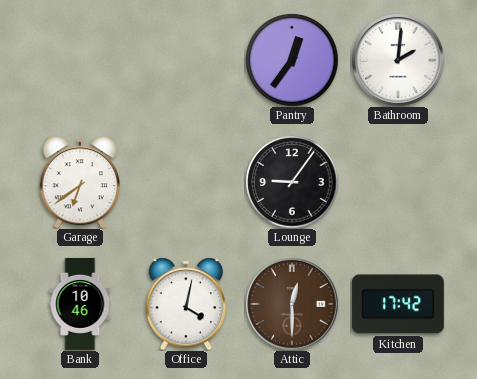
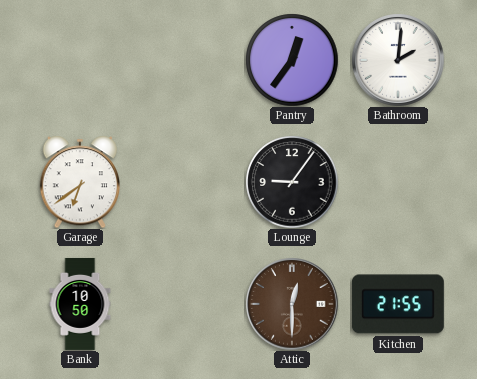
Bank: 10:46 -> 10:50 (80, 304)
Office: 4:02 -> none (185, 304)
Kitchen: 17:42 -> 21:55 (398, 304)
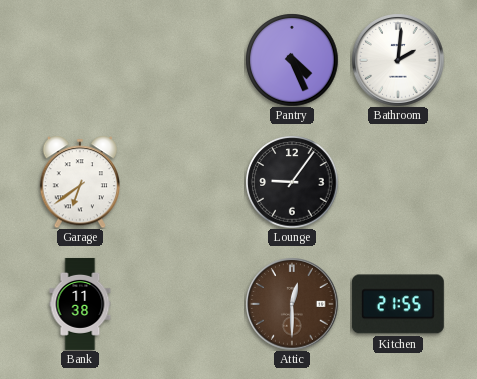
Pantry: 12:36 -> 4:26 (292, 60)
Bank: 10:50 -> 11:38 (80, 304)
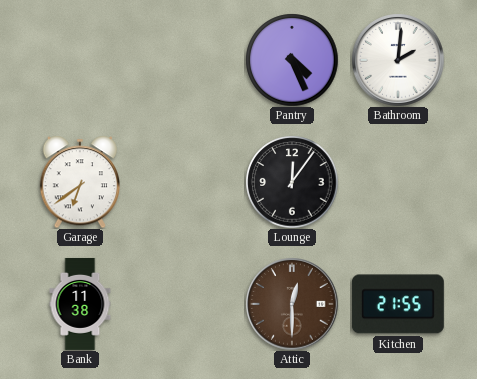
Lounge: 9:06 -> 12:06 (292, 182)
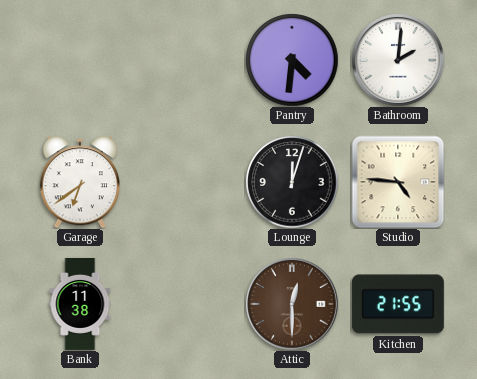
Pantry: 4:26 -> 4:31 (292, 60)
Lounge: 12:06 -> 12:03 (292, 182)
Studio: none -> 4:46 (398, 182)
